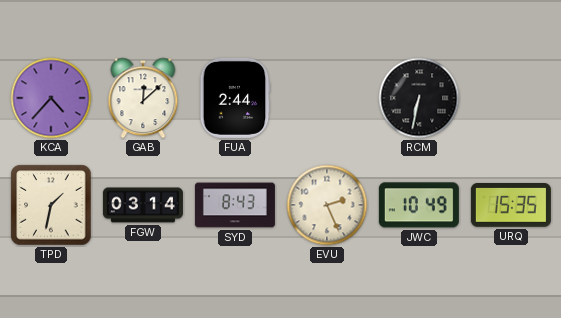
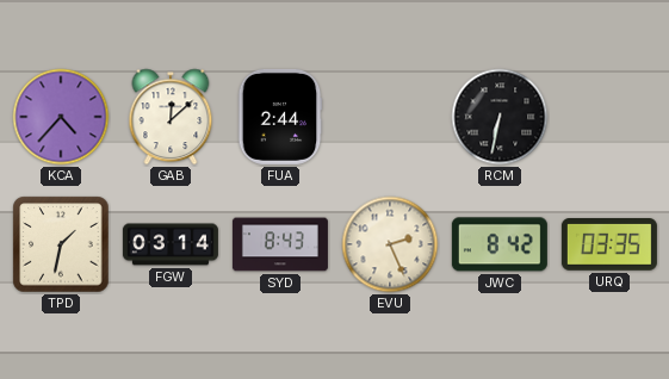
JWC: 10:49 -> 8:42 (500, 244)
URQ: 15:35 -> 03:35 (609, 246)
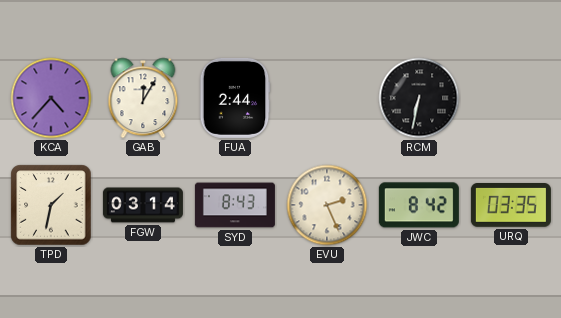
GAB: 12:08 -> 12:05 (143, 98)
